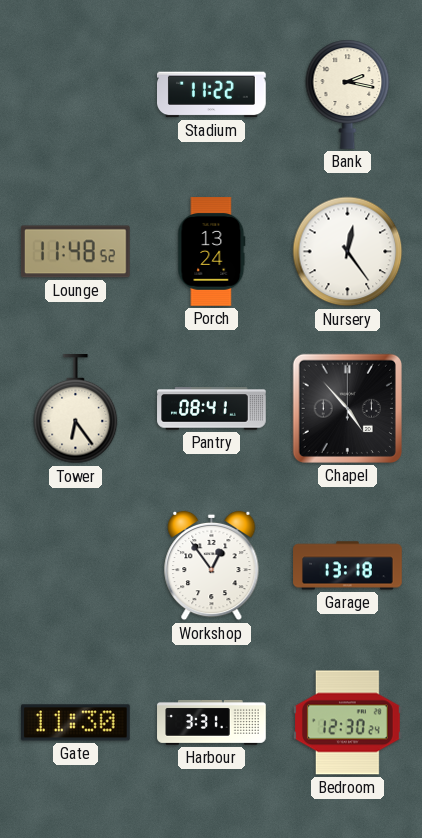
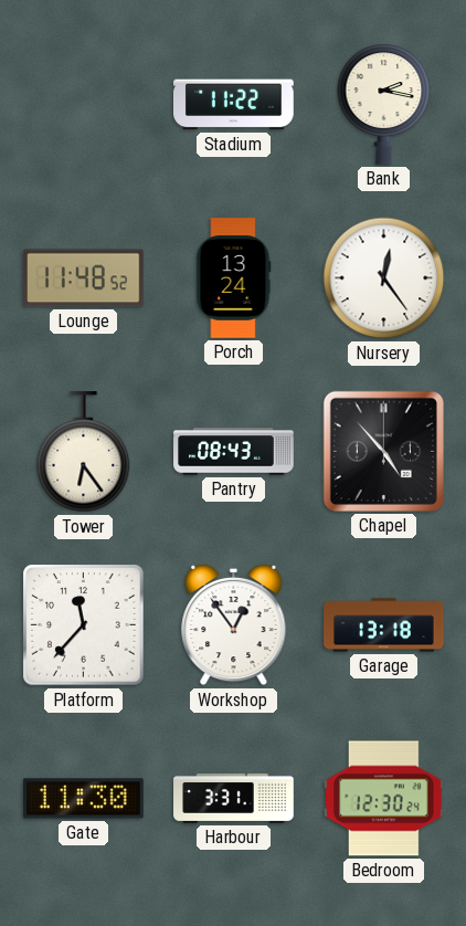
Pantry: 08:41 -> 08:43 (234, 452)
Platform: none -> 11:37 (84, 625)
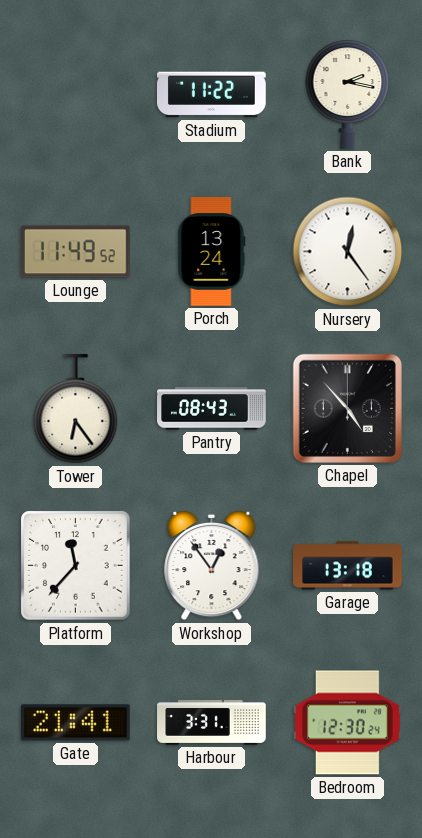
Lounge: 11:48 -> 11:49 (75, 252)
Gate: 11:30 -> 21:41 (76, 723)
